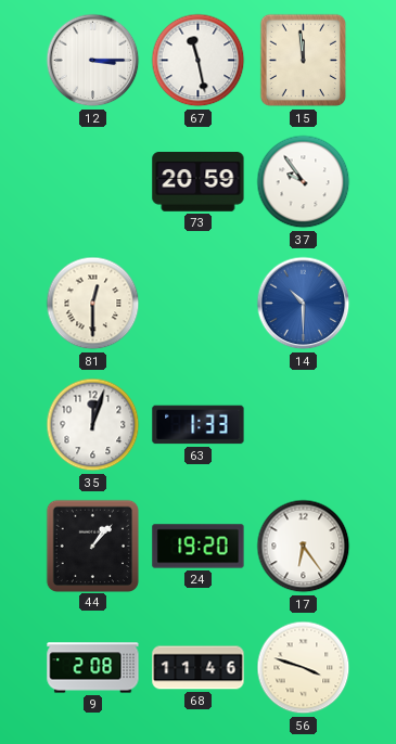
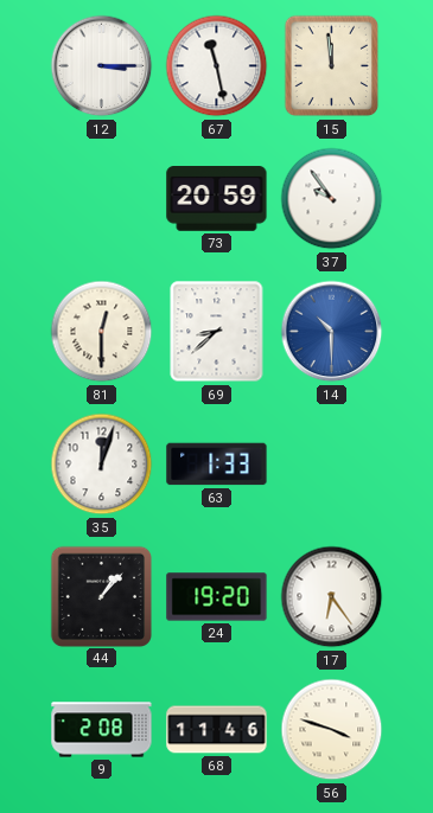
69: none -> 8:38 (217, 332)
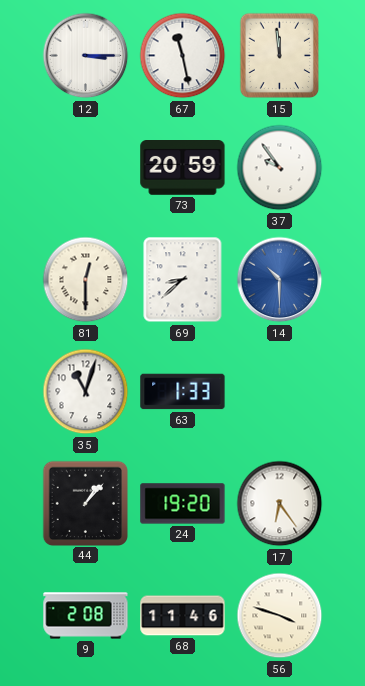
35: 12:03 -> 11:03 (86, 392)
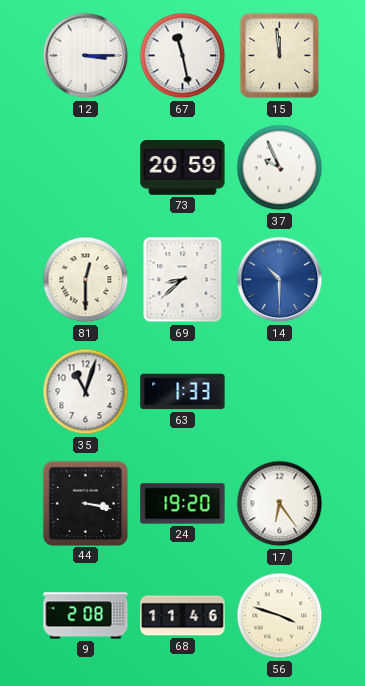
37: 9:54 -> 9:56 (280, 168)
44: 1:07 -> 3:17 (85, 503)
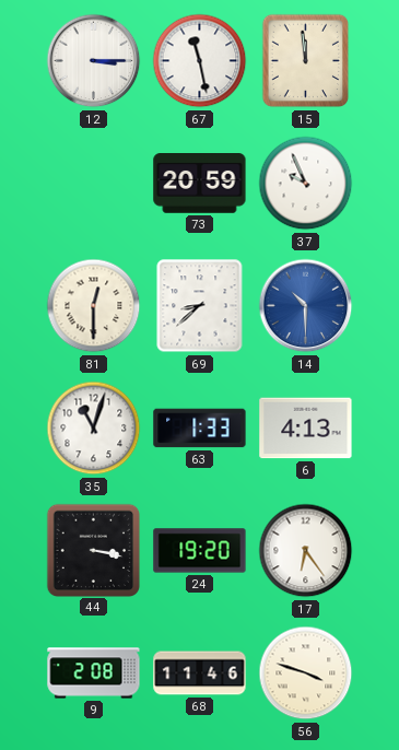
6: none -> 4:13 (306, 429)
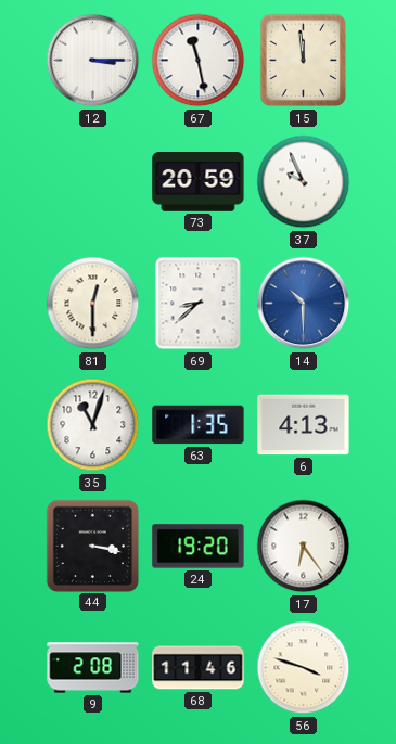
63: 1:33 -> 1:35 (199, 425)
